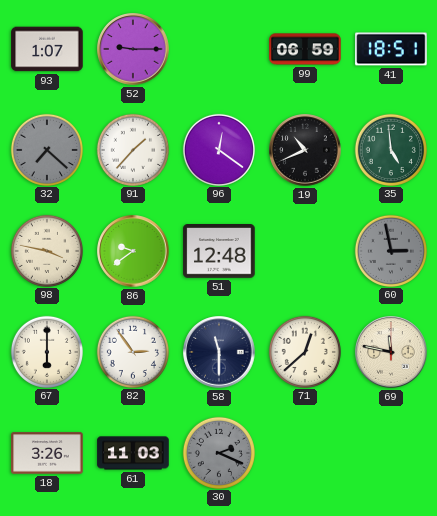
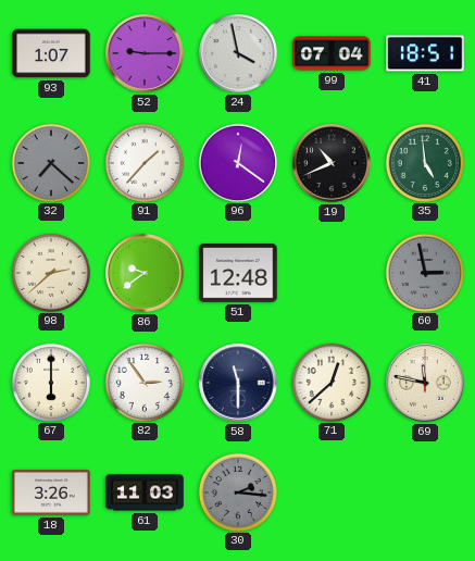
24: none -> 3:58 (238, 53)
99: 06:59 -> 07:04 (332, 53)
98: 3:47 -> 2:38 (50, 272)
30: 2:19 -> 2:16 (237, 491)
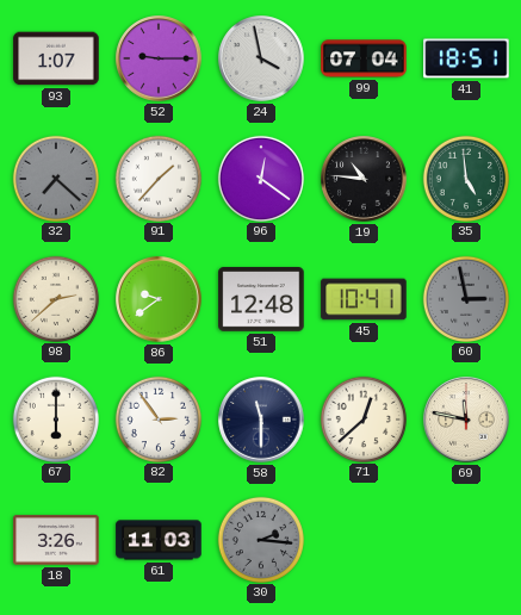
19: 10:41 -> 10:46 (364, 179)
45: none -> 10:41 (364, 299)
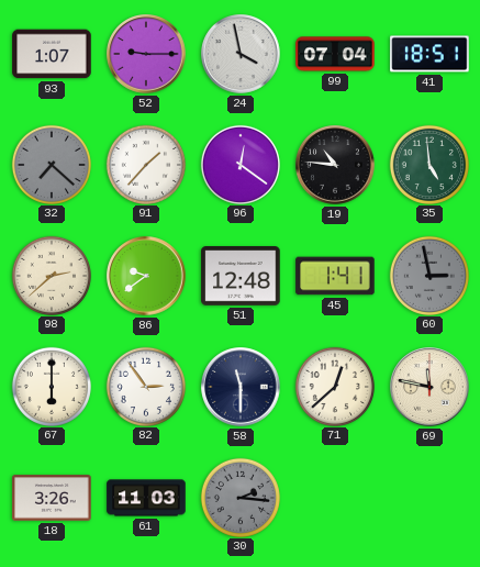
45: 10:41 -> 1:41 (335, 276)
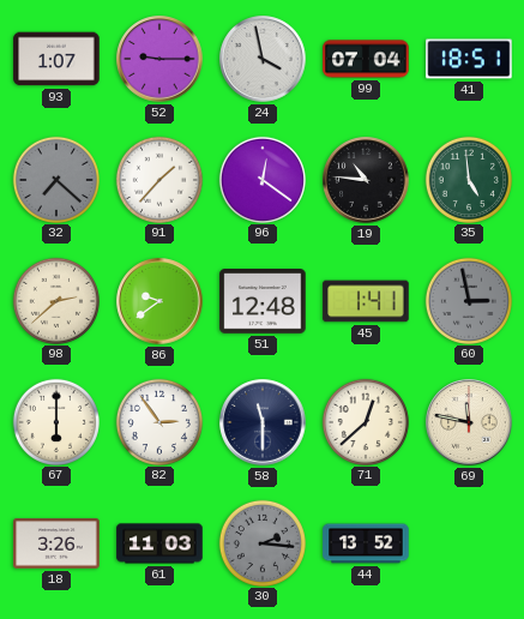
44: none -> 13:52 (366, 543)
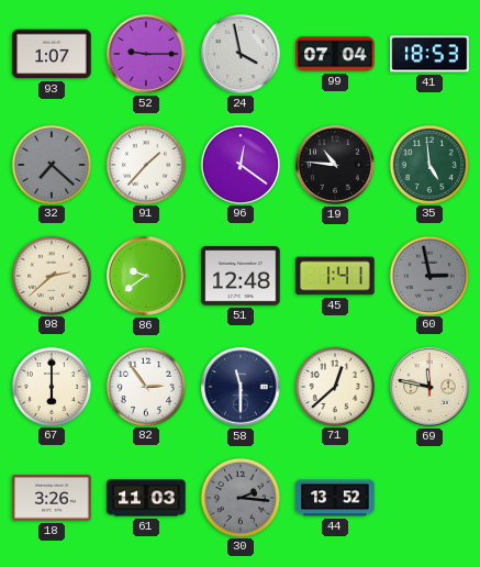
41: 18:51 -> 18:53 (429, 54)
